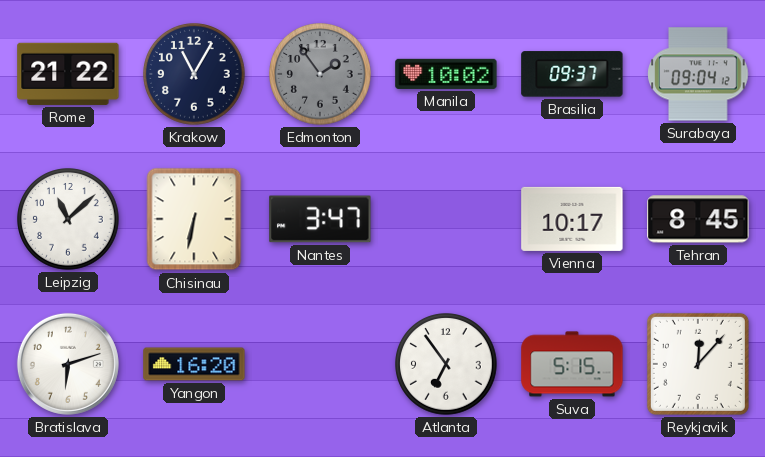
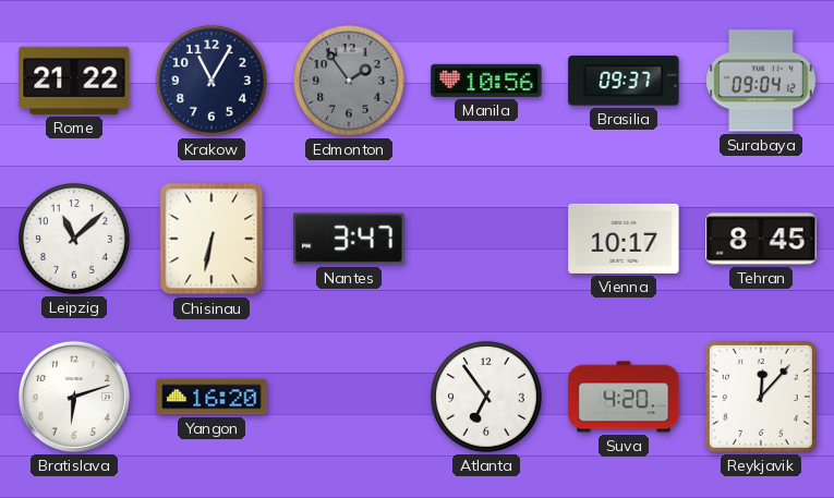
Manila: 10:02 -> 10:56 (486, 81)
Suva: 5:15 -> 4:20 (624, 397)
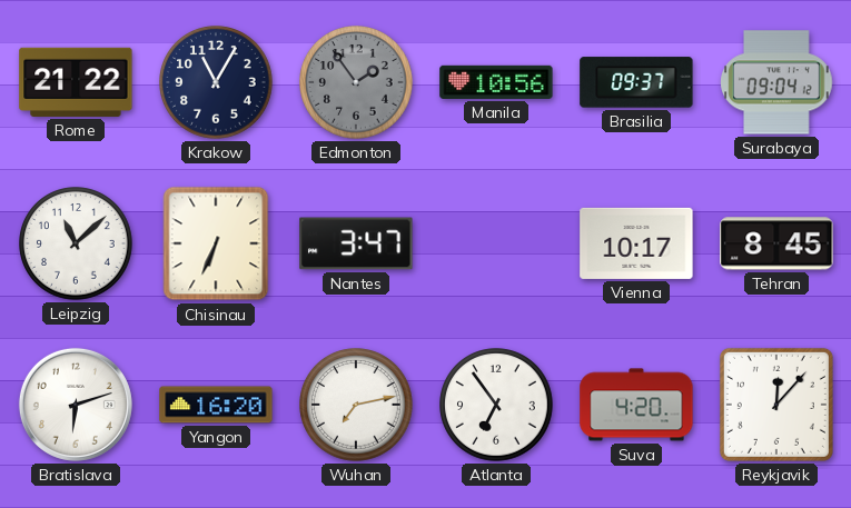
Chisinau: 6:32 -> 6:34 (216, 243)
Wuhan: none -> 7:13 (356, 405)
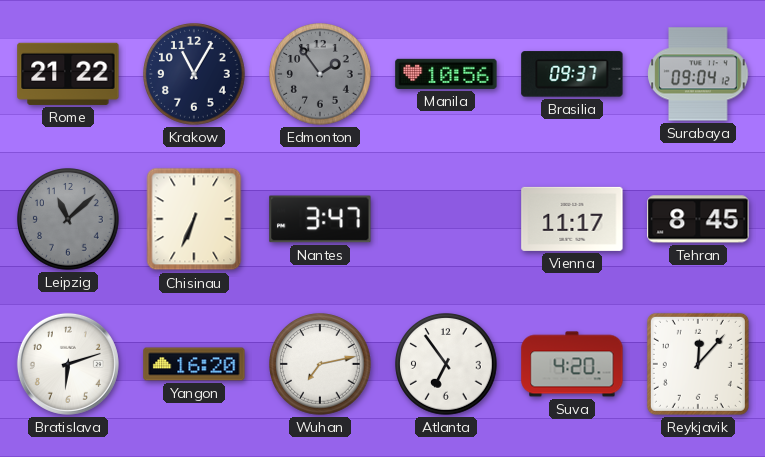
Leipzig dial: white -> grey (68, 219)
Vienna: 10:17 -> 11:17 (572, 219)
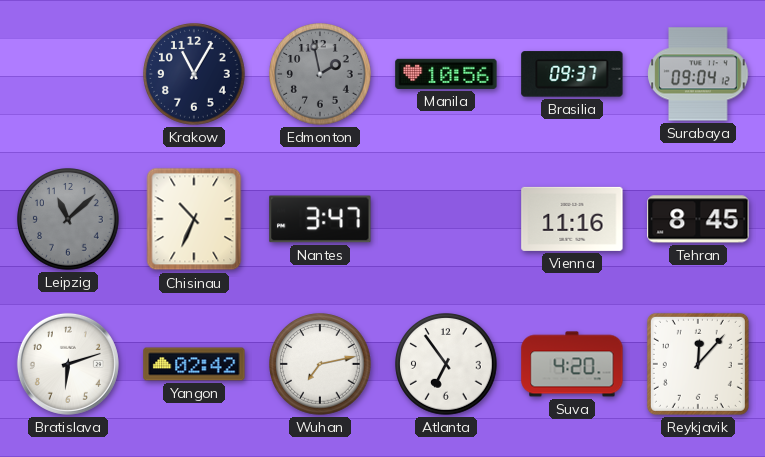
Rome: 21:22 -> none (68, 74)
Edmonton: 1:54 -> 1:58 (320, 74)
Chisinau: 6:34 -> 10:34 (194, 219)
Vienna: 11:17 -> 11:16 (572, 219)
Yangon: 16:20 -> 02:42 (194, 364)
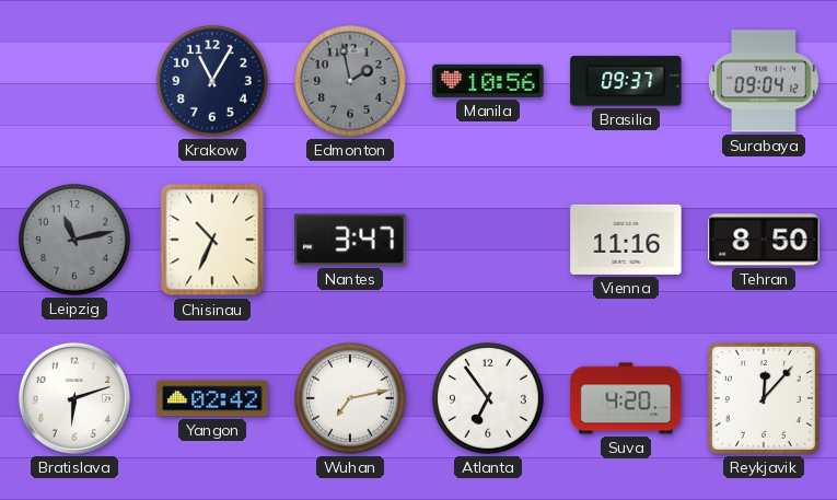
Leipzig: 11:08 -> 11:13 (74, 240)
Tehran: 8:45 -> 8:50 (764, 240)
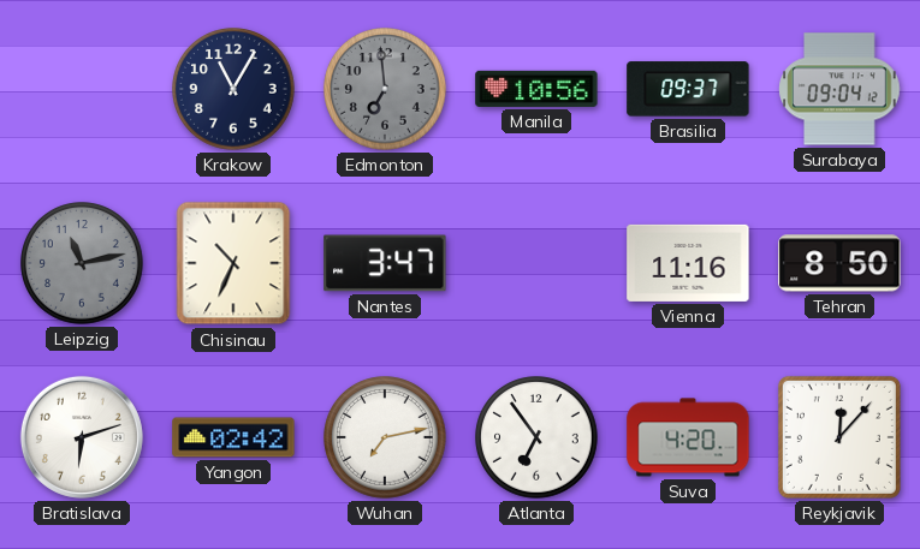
Edmonton: 1:58 -> 6:59 (385, 89)
